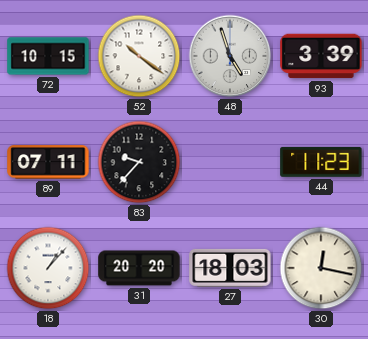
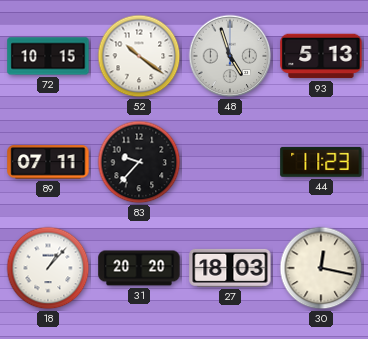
93: 3:39 -> 5:13 (321, 56)
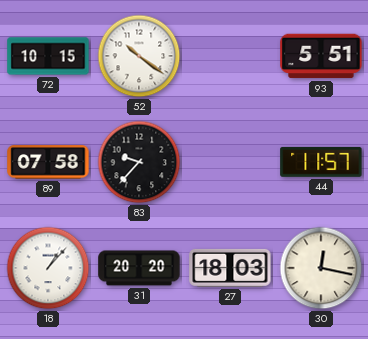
48: 4:57 -> none (230, 56)
93: 5:13 -> 5:51 (321, 56)
89: 07:11 -> 07:58 (48, 162)
44: 11:23 -> 11:57 (321, 162)
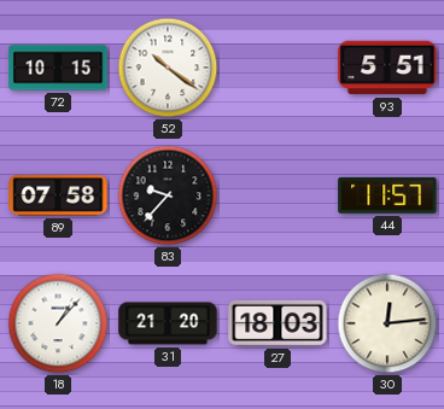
31: 20:20 -> 21:20 (168, 323)
30: 12:17 -> 12:14 (387, 323)
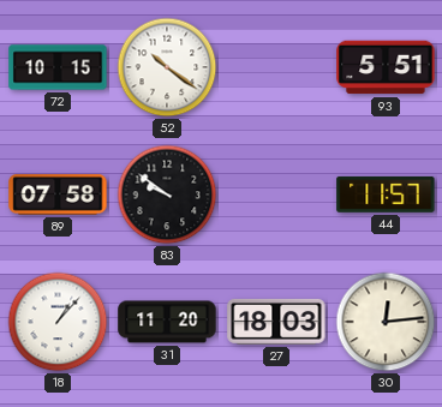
83: 9:37 -> 9:51 (167, 194)
31: 21:20 -> 11:20 (167, 322)
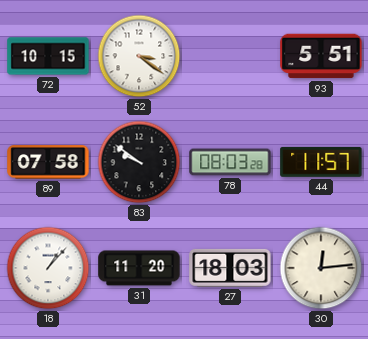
52: 10:21 -> 3:21 (139, 56)
78: none -> 08:03 (230, 162)
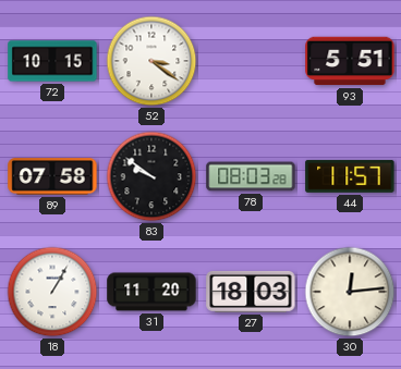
18: 1:07 -> 1:05 (52, 292)
